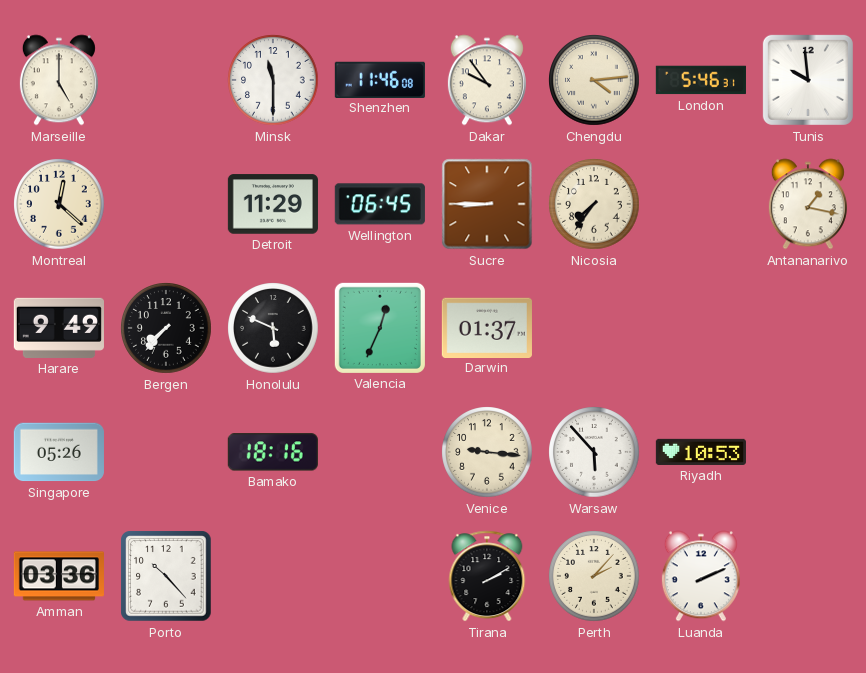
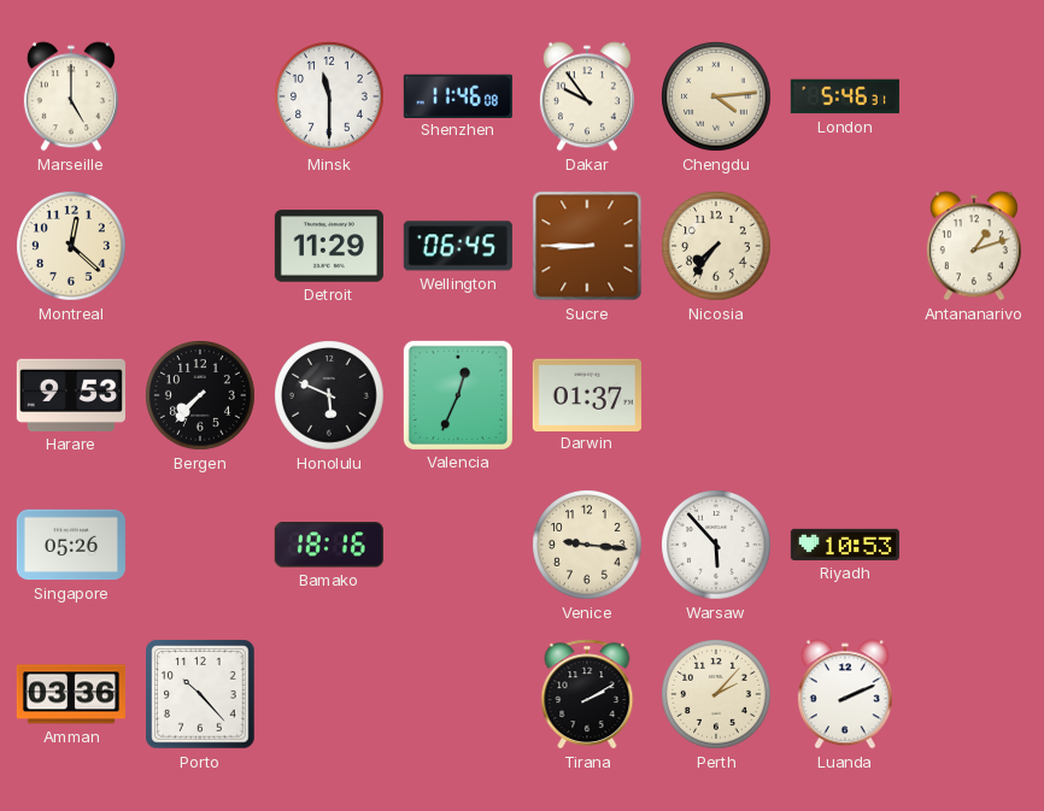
Tunis: 9:59 -> none (808, 80)
Antananarivo: 1:17 -> 1:12 (974, 246)
Harare: 9:49 -> 9:53 (71, 395)
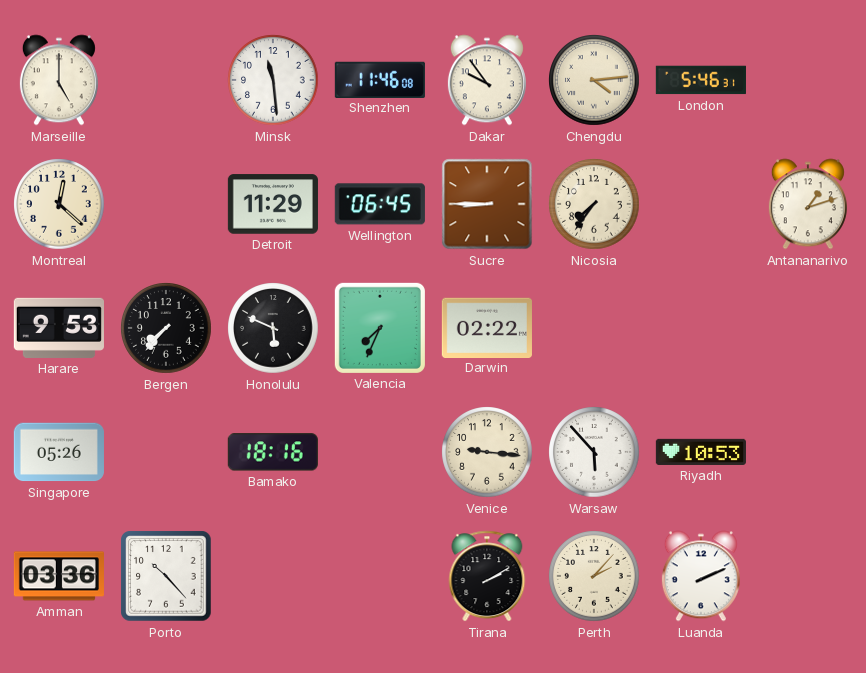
Minsk: 11:30 -> 11:29 (273, 80)
Valencia: 12:34 -> 7:34 (380, 328)
Darwin: 01:37 -> 02:22 (487, 327)
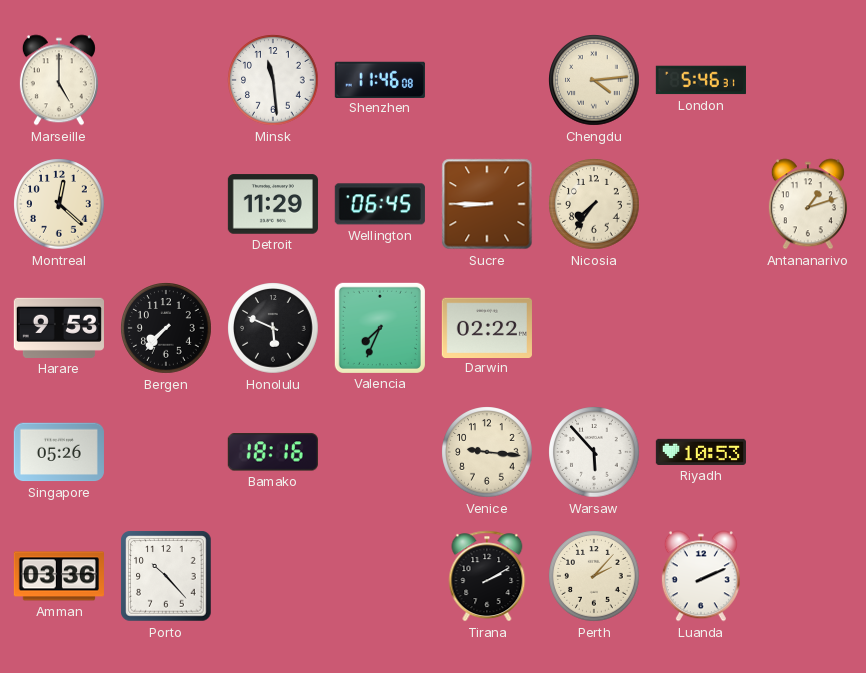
Dakar: 9:54 -> none (487, 80)
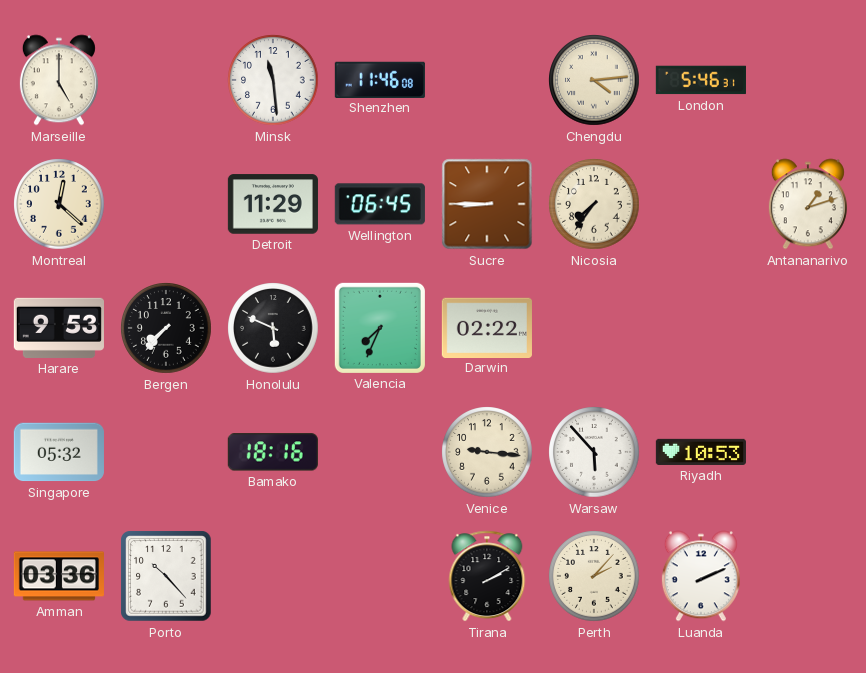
Singapore: 05:26 -> 05:32 (59, 452)
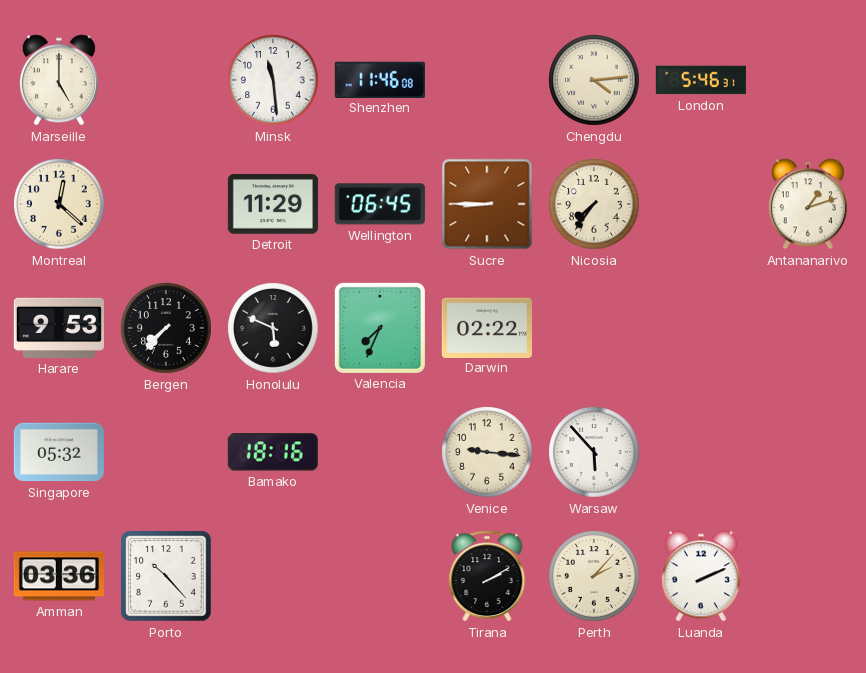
Riyadh: 10:53 -> none (701, 452)
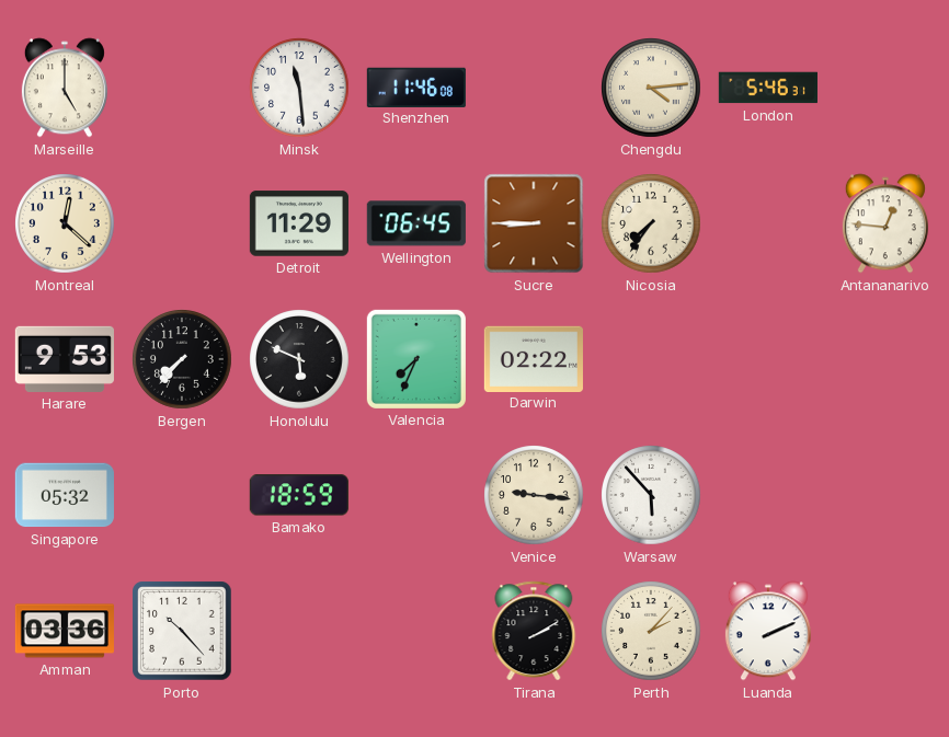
Antananarivo: 1:12 -> 12:46 (885, 223)
Bamako: 18:16 -> 18:59 (299, 495)
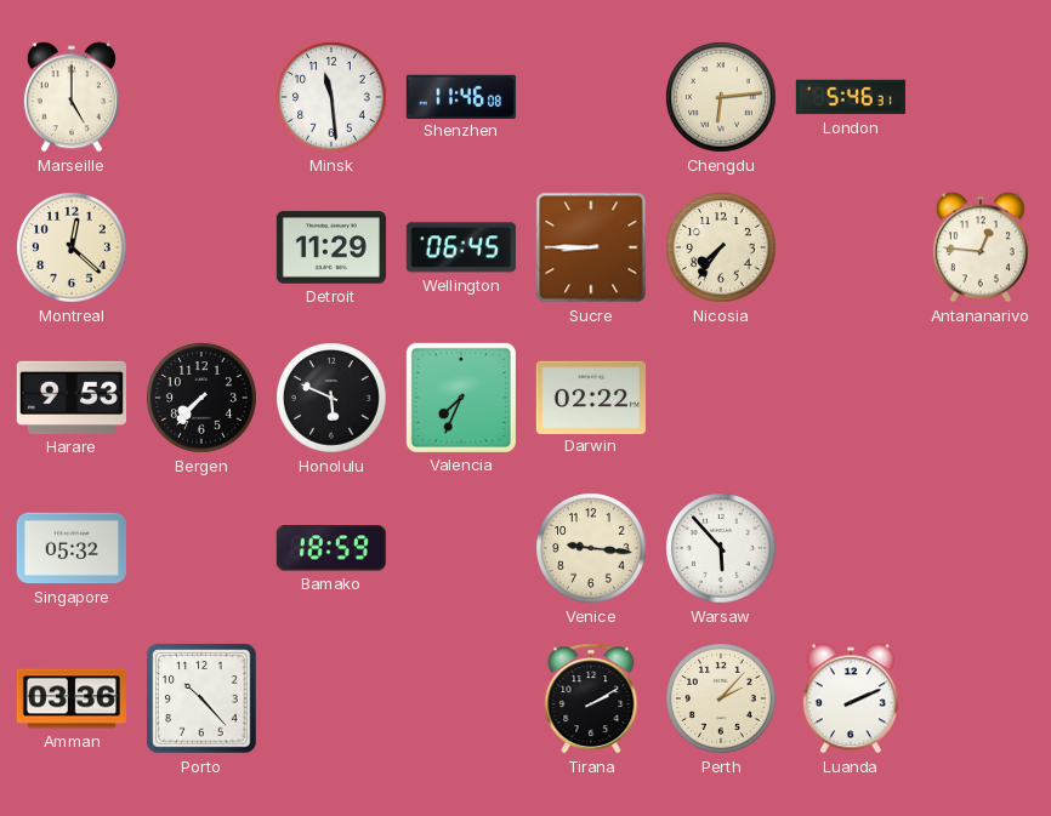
Chengdu: 4:14 -> 6:14 (721, 97)
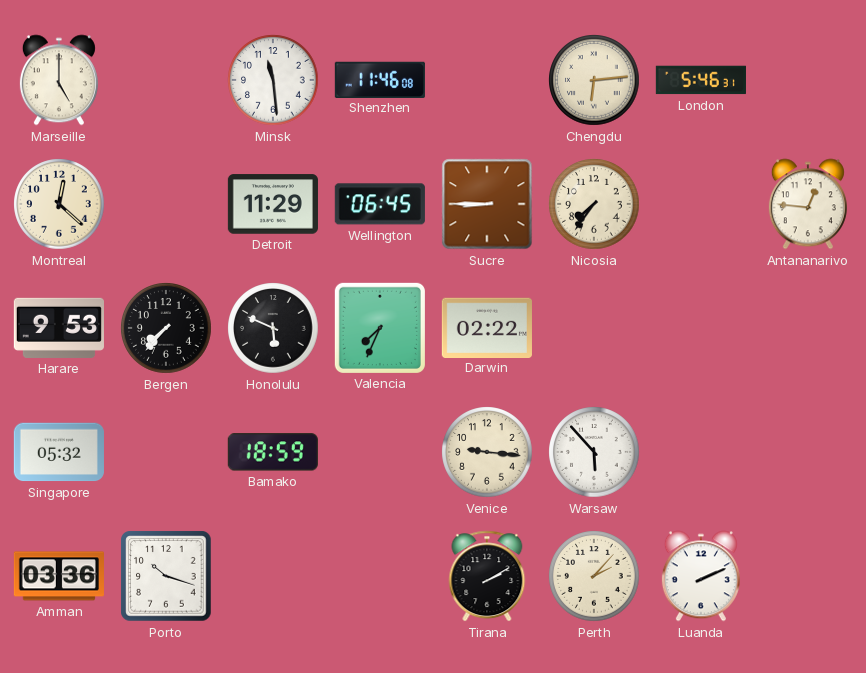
Porto: 10:23 -> 10:18 (166, 576)
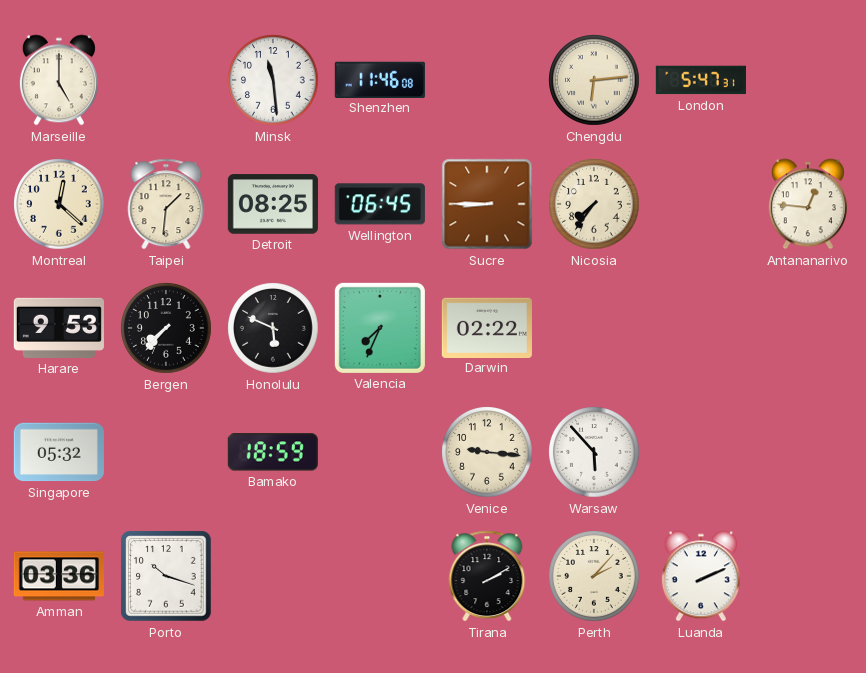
London: 5:46 -> 5:47 (701, 80)
Taipei: none -> 1:31 (166, 204)
Detroit: 11:29 -> 08:25 (273, 204)
